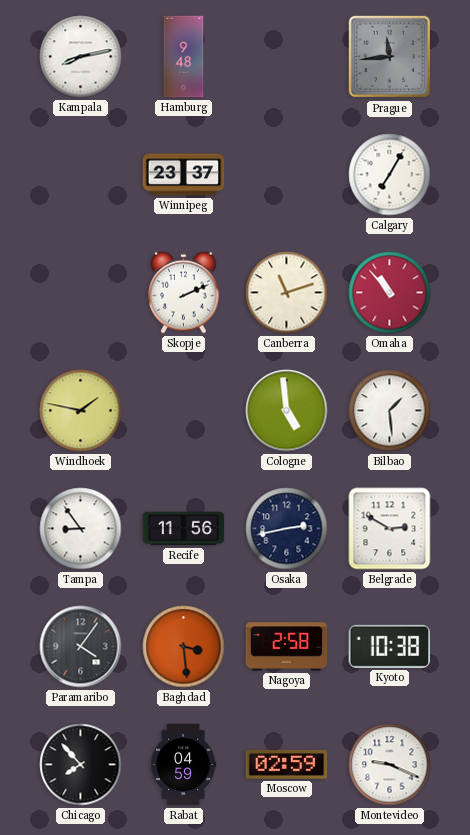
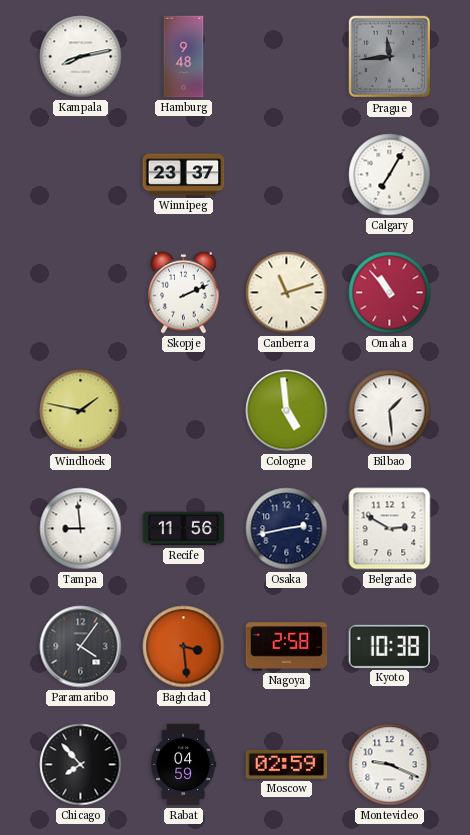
Tampa: 8:54 -> 8:59 (81, 529)
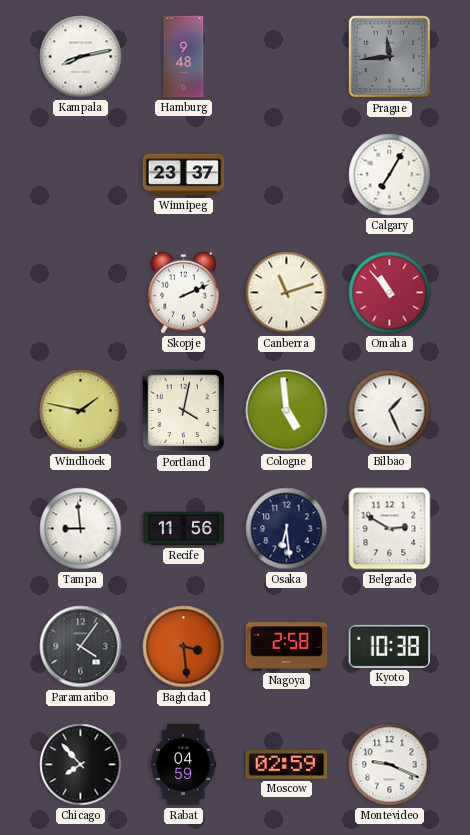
Portland: none -> 4:02 (184, 411)
Bilbao: 1:29 -> 1:26 (390, 411)
Osaka: 2:43 -> 6:29 (287, 529)
